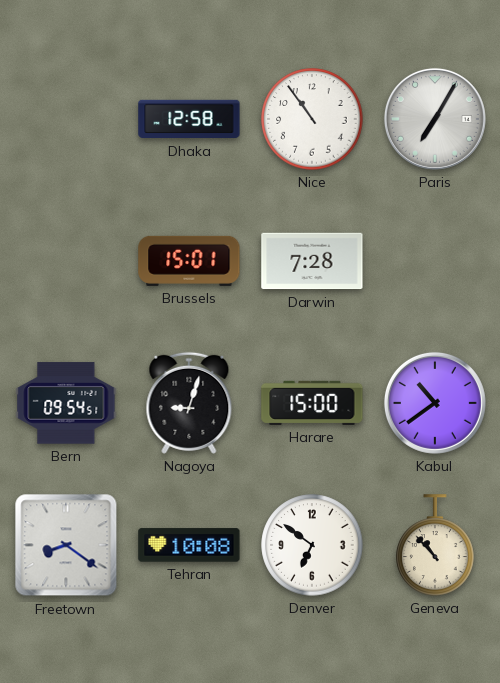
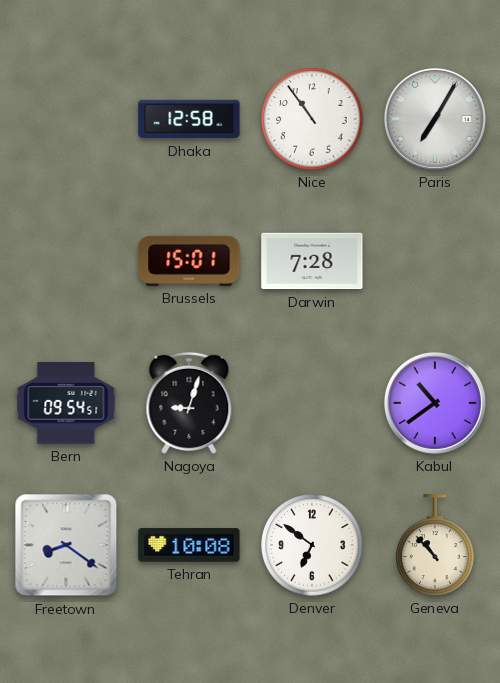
Harare: 15:00 -> none (312, 403)
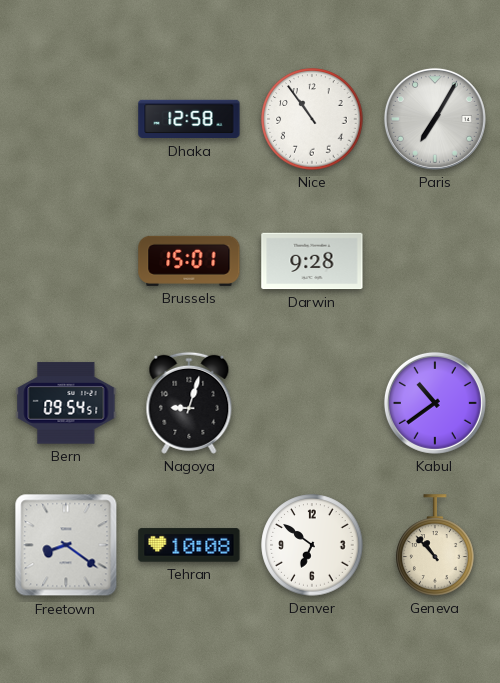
Darwin: 7:28 -> 9:28 (312, 261)
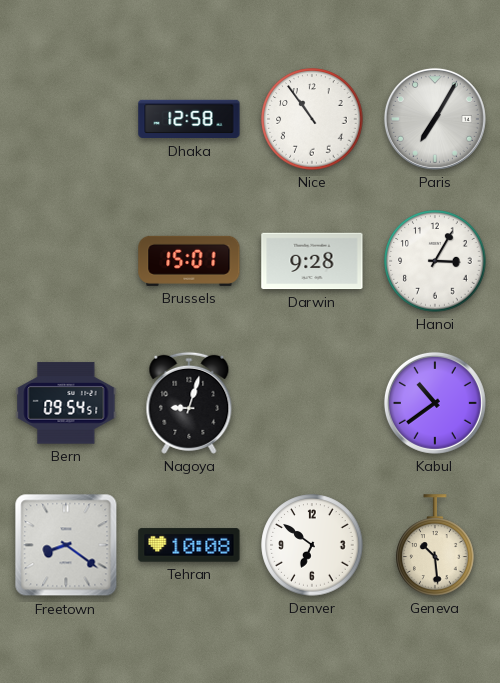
Hanoi: none -> 3:05 (435, 261)
Geneva: 10:53 -> 10:29 (435, 545)
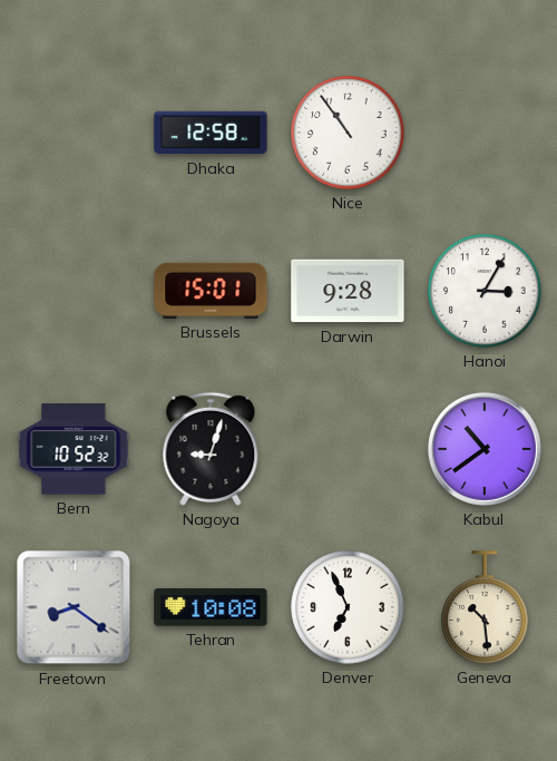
Paris: 7:05 -> none (435, 119)
Bern: 09:54 -> 10:52 (74, 449)
Denver: 6:51 -> 6:56 (348, 607)
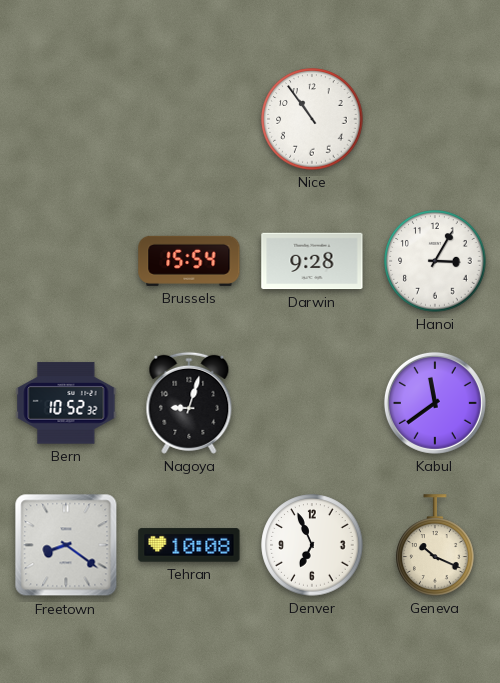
Dhaka: 12:58 -> none (211, 133)
Brussels: 15:01 -> 15:54 (189, 261)
Kabul: 10:39 -> 11:39 (435, 403)
Geneva: 10:29 -> 10:19 (435, 545)
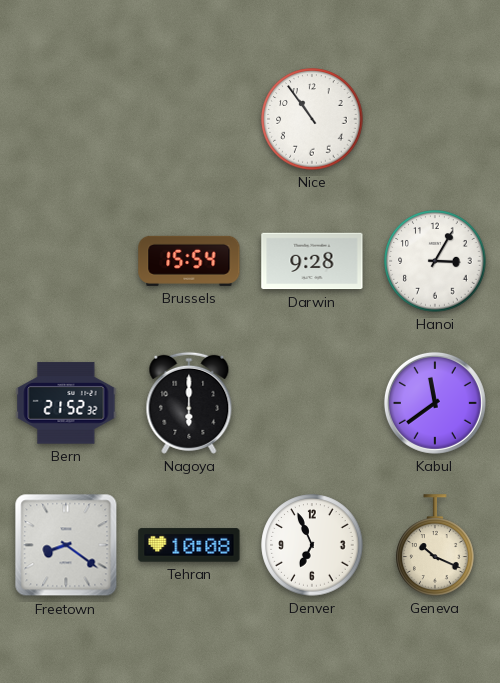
Bern: 10:52 -> 21:52 (66, 403)
Nagoya: 9:03 -> 6:00 (189, 403)
